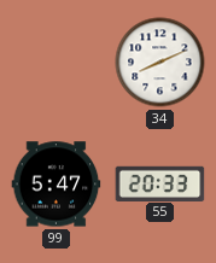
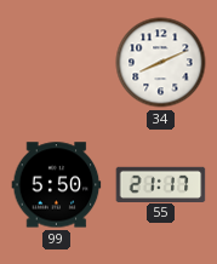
99: 5:47 -> 5:50 (57, 185)
55: 20:33 -> 21:17 (161, 184)
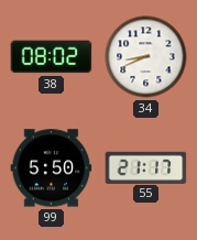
38: none -> 08:02 (52, 57)
34: 8:11 -> 8:41 (146, 57)
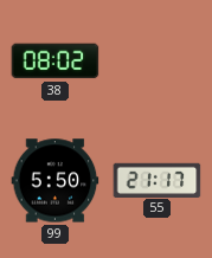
34: 8:41 -> none (146, 57)
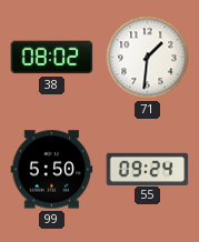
71: none -> 1:31 (148, 58)
55: 21:17 -> 09:24 (148, 169)
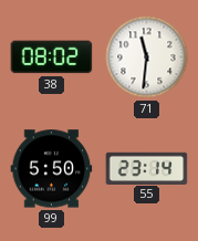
71: 1:31 -> 11:31 (147, 57)
55: 09:24 -> 23:14 (147, 168)
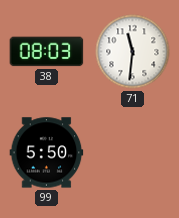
38: 08:02 -> 08:03 (47, 52)
55: 23:14 -> none (147, 168)
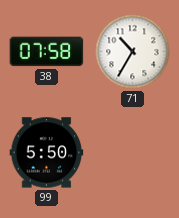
38: 08:03 -> 07:58 (47, 52)
71: 11:31 -> 10:35 (133, 52)
